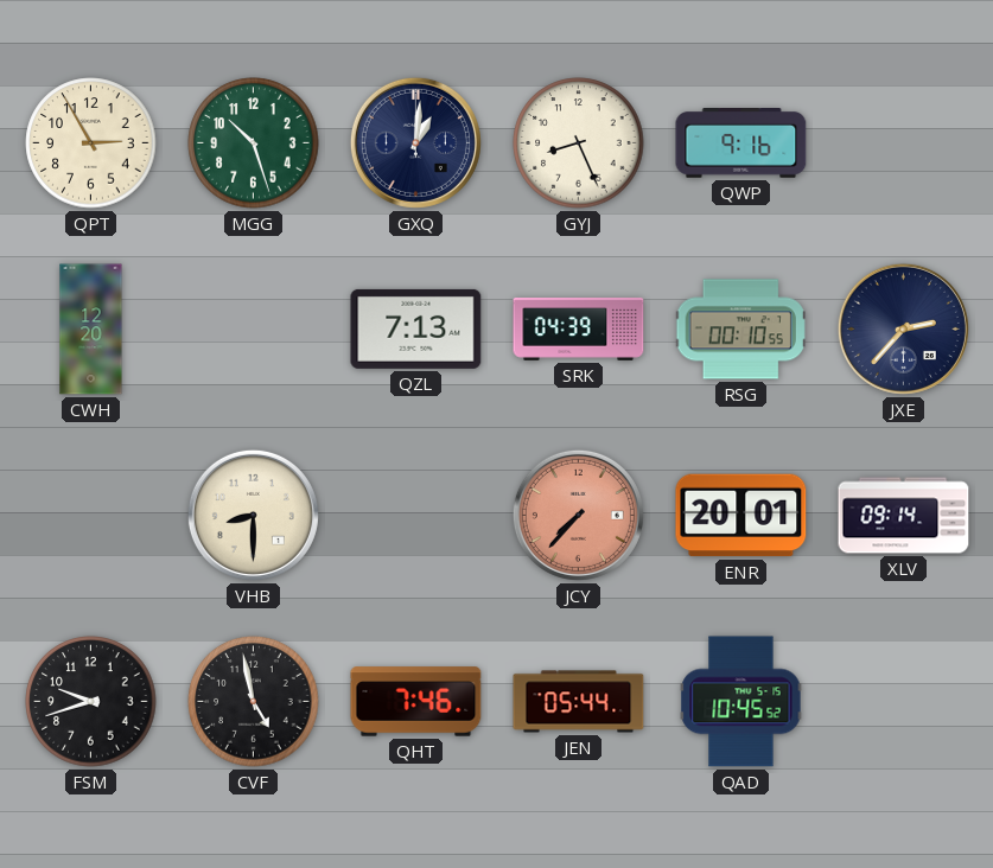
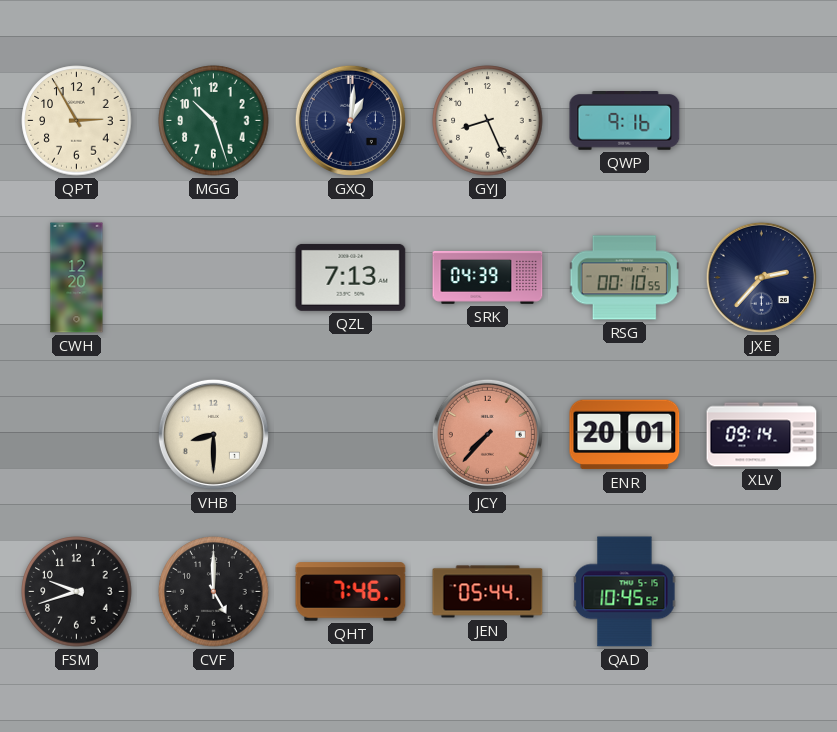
CVF: 4:58 -> 5:00 (214, 592)
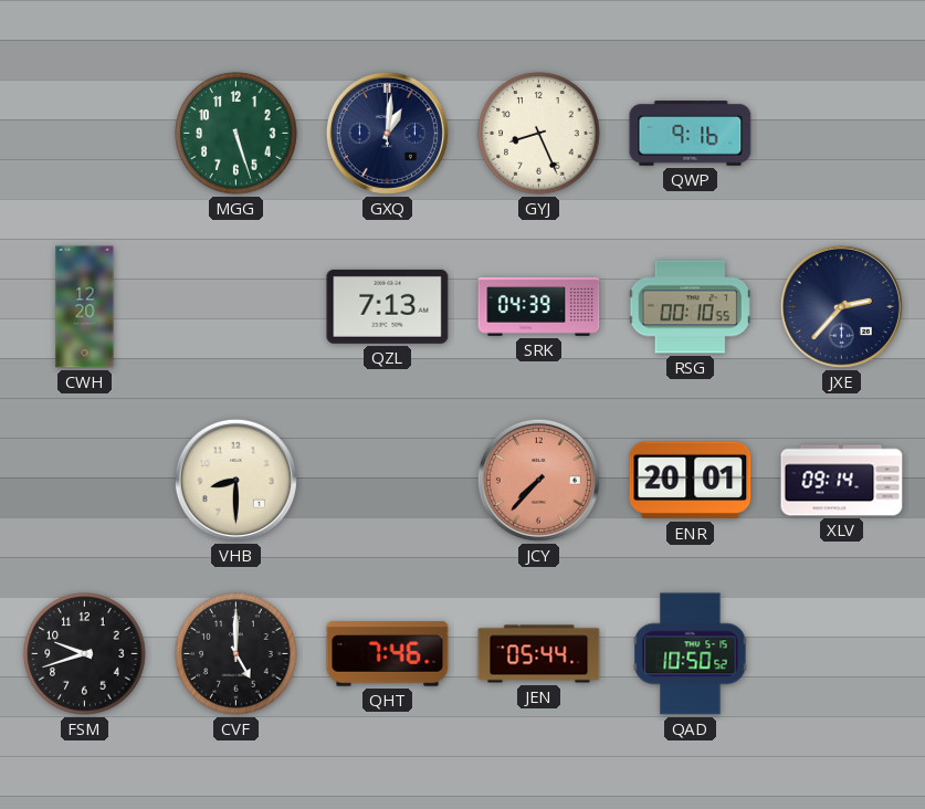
QPT: 2:55 -> none (77, 121)
MGG: 10:27 -> 5:27 (236, 134)
QAD: 10:45 -> 10:50 (691, 654)
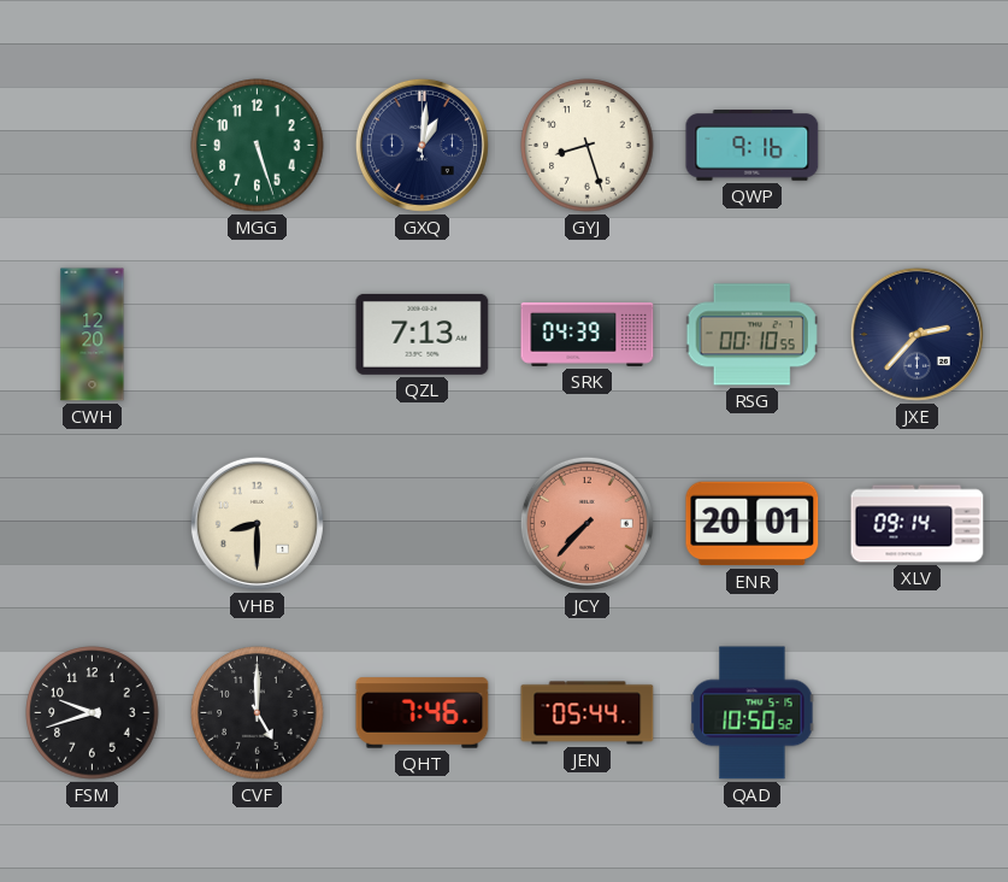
GYJ: 8:26 -> 8:27 (588, 146)
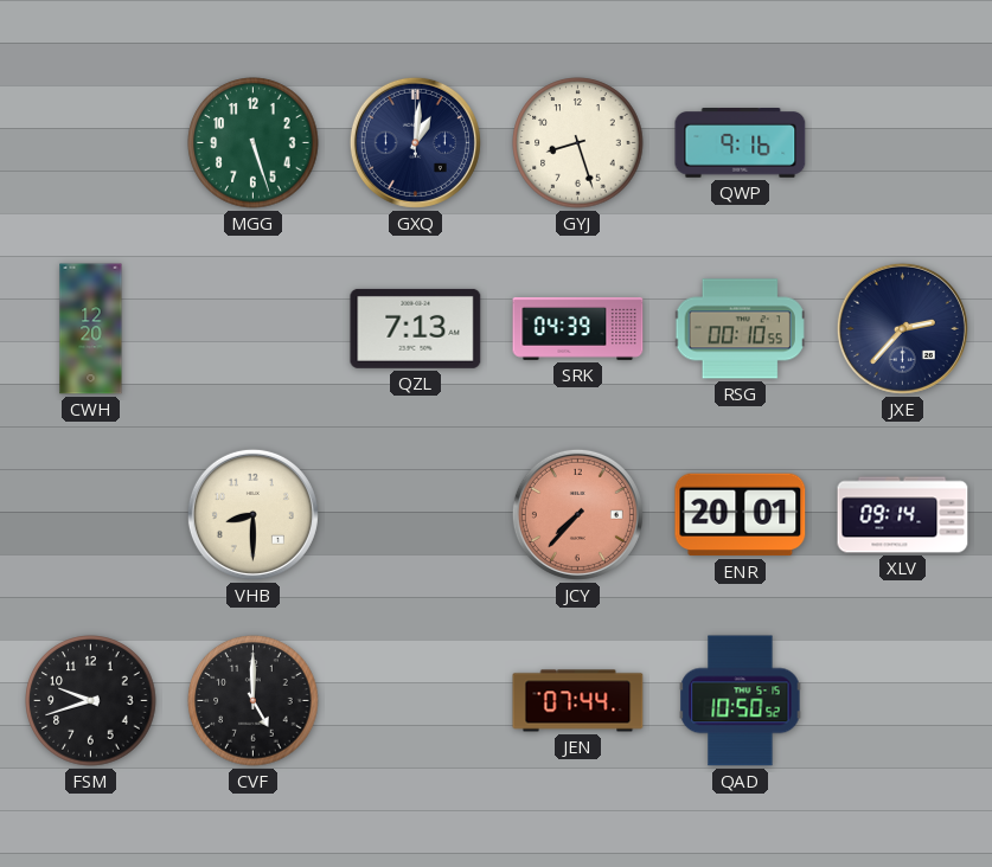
QHT: 7:46 -> none (423, 713)
JEN: 05:44 -> 07:44 (578, 701)
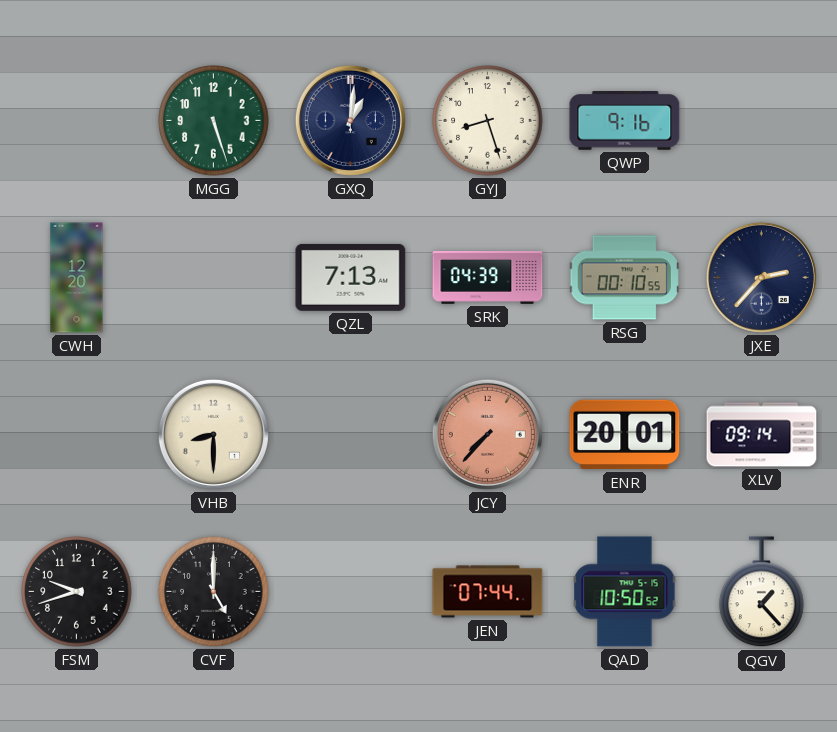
QGV: none -> 1:23 (762, 592)
